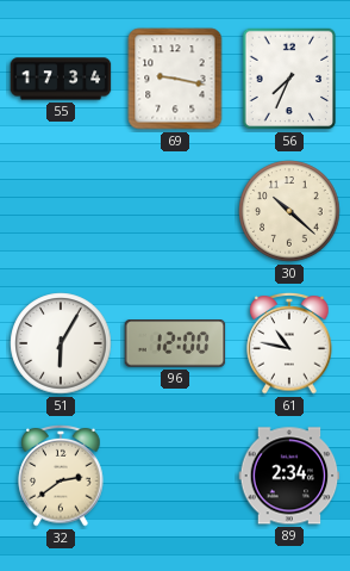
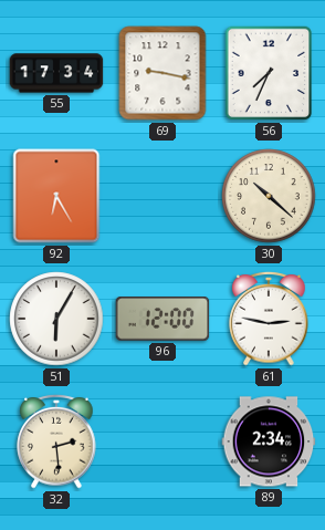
92: none -> 6:25 (56, 196)
61: 10:47 -> 2:47 (269, 320)
32: 2:39 -> 2:29 (56, 443)
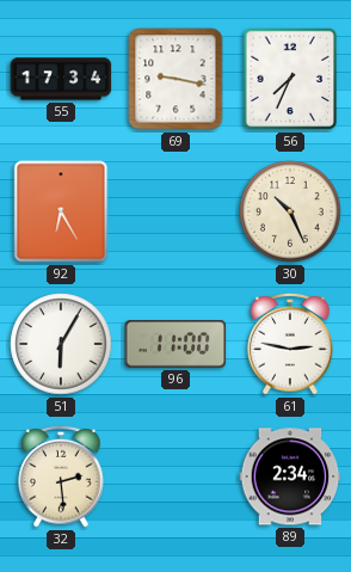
30: 10:22 -> 10:26 (290, 211)
96: 12:00 -> 11:00 (176, 344)
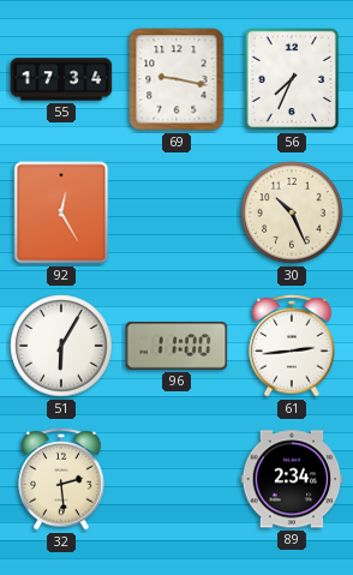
92: 6:25 -> 12:25 (61, 212)
61: 2:47 -> 2:44 (292, 347)
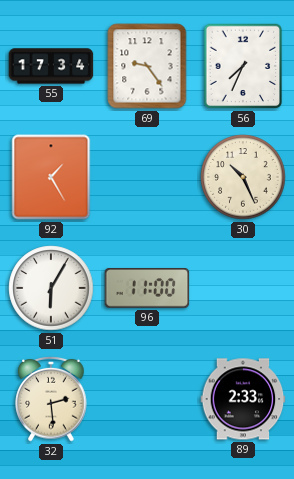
69: 9:17 -> 9:24 (147, 66)
92: 12:25 -> 1:25 (51, 177)
61: 2:44 -> none (292, 347)
89: 2:34 -> 2:33 (243, 399)
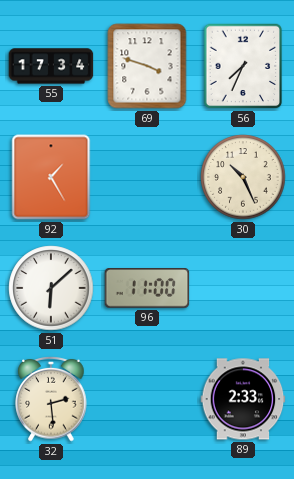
69: 9:24 -> 3:48 (147, 66)
51: 6:05 -> 6:08 (51, 288)
